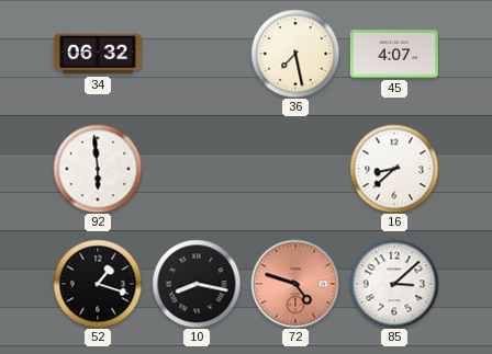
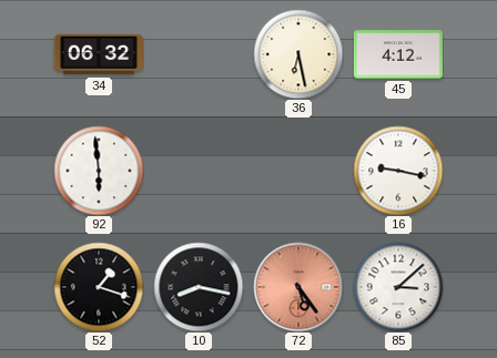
36: 7:28 -> 6:28 (298, 54)
45: 4:07 -> 4:12 (398, 54)
16: 8:38 -> 9:17 (398, 171)
72: 4:48 -> 5:24 (298, 287)
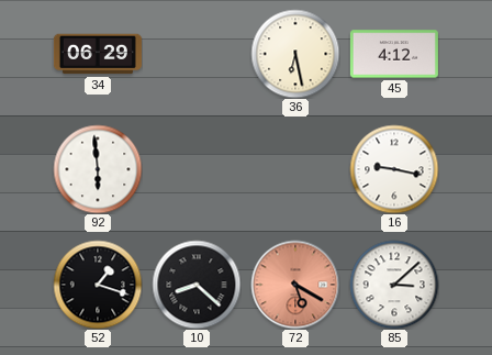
34: 06:32 -> 06:29 (98, 54)
10: 8:17 -> 8:22 (197, 285)
72: 5:24 -> 5:20 (295, 285)
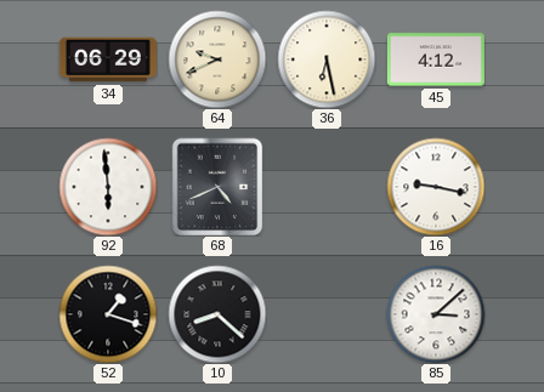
64: none -> 9:41 (217, 59)
68: none -> 4:41 (217, 187)
72: 5:20 -> none (295, 285)
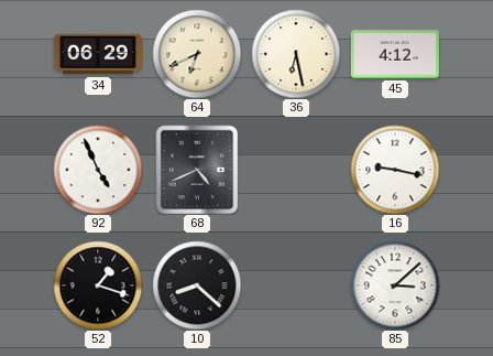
64: 9:41 -> 6:41 (197, 54)
92: 5:59 -> 4:56 (98, 170)
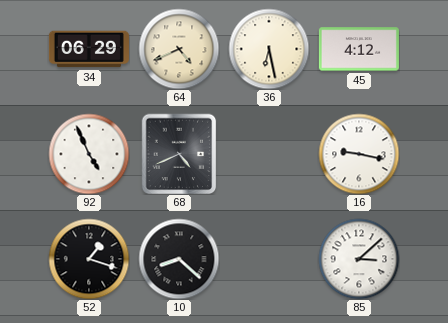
64: 6:41 -> 4:41 (179, 49)
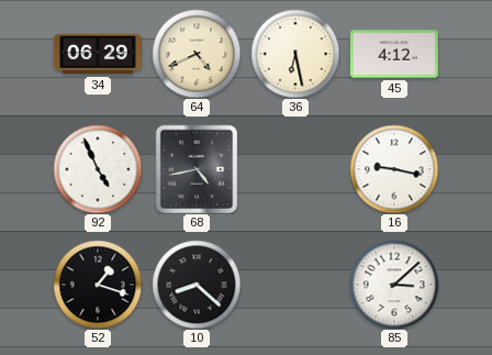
68: 4:41 -> 4:43 (197, 169)
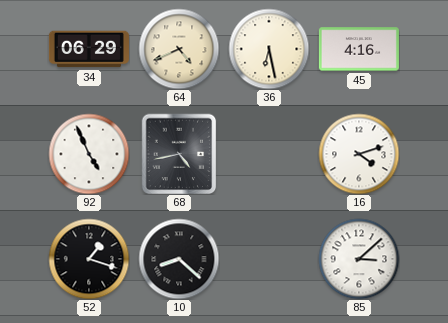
45: 4:12 -> 4:16 (359, 49)
16: 9:17 -> 4:12 (359, 154)
